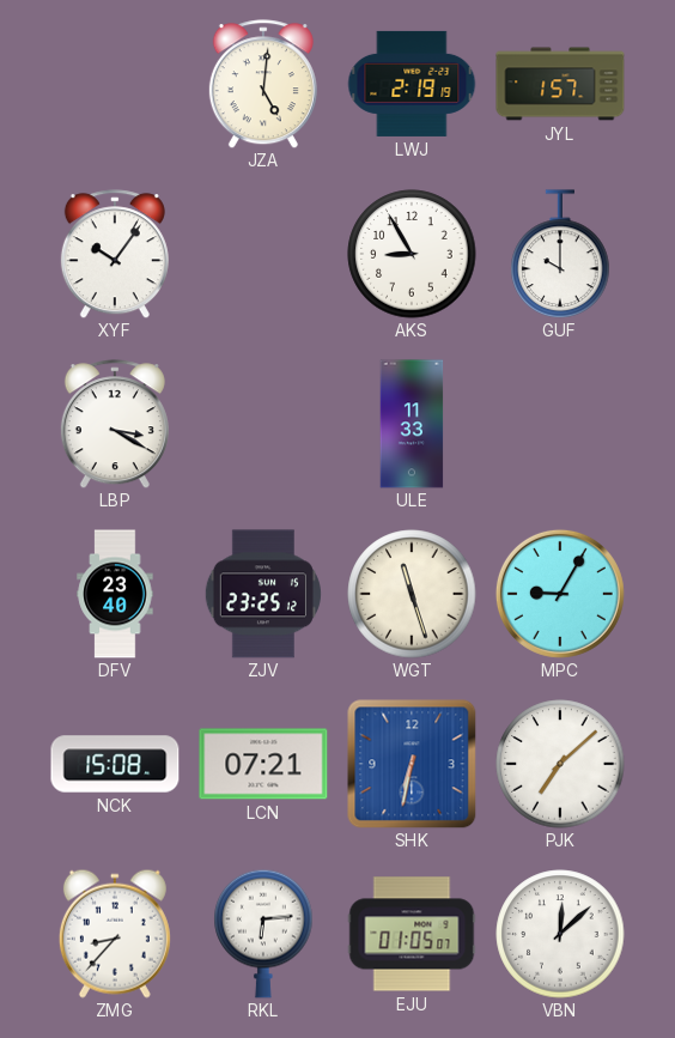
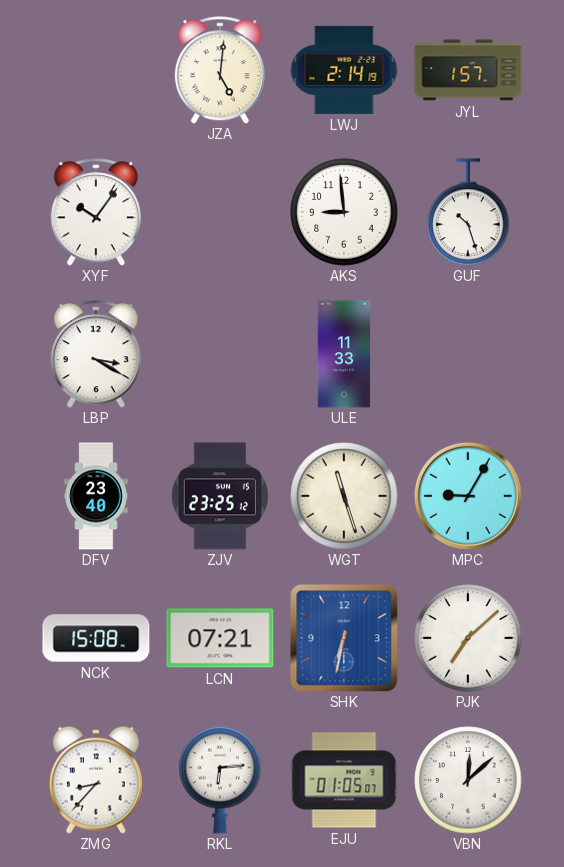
LWJ: 2:19 -> 2:14 (344, 70)
AKS: 8:55 -> 8:59 (344, 212)
GUF: 10:00 -> 10:27 (468, 212)
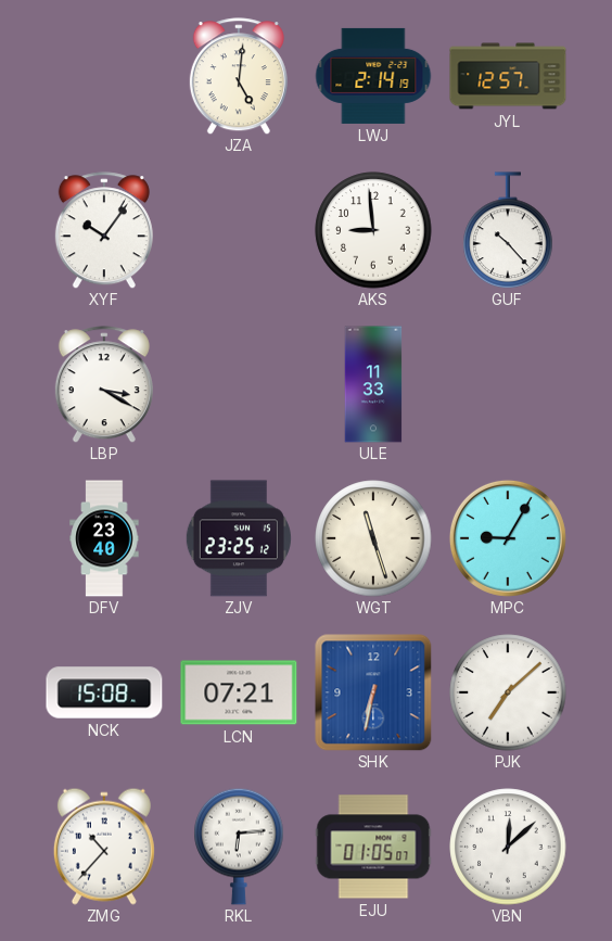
JYL: 1:57 -> 12:57 (508, 76)
GUF: 10:27 -> 10:23 (508, 230)
ZMG: 8:37 -> 10:37 (104, 847)
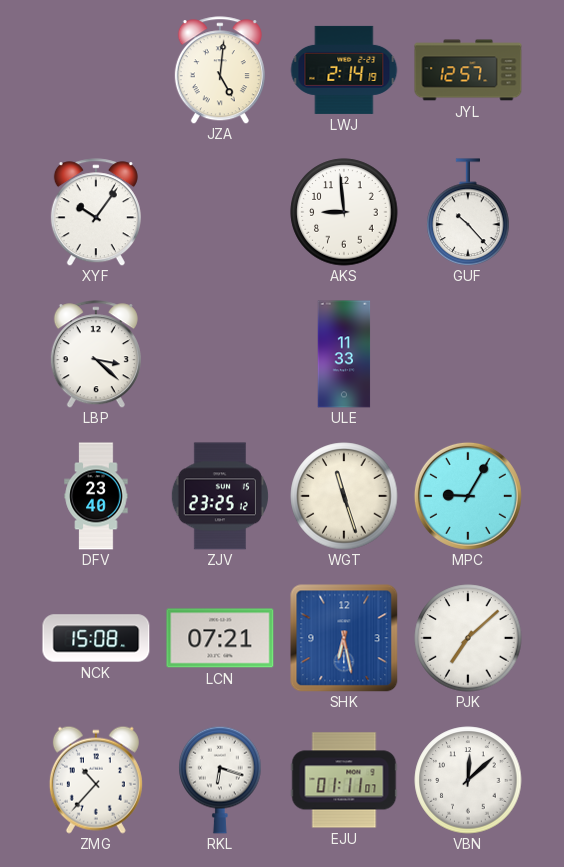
LBP: 3:20 -> 3:22 (96, 354)
SHK: 6:32 -> 6:28 (344, 638)
RKL: 6:14 -> 6:18 (220, 780)
EJU: 01:05 -> 01:11 (344, 780)
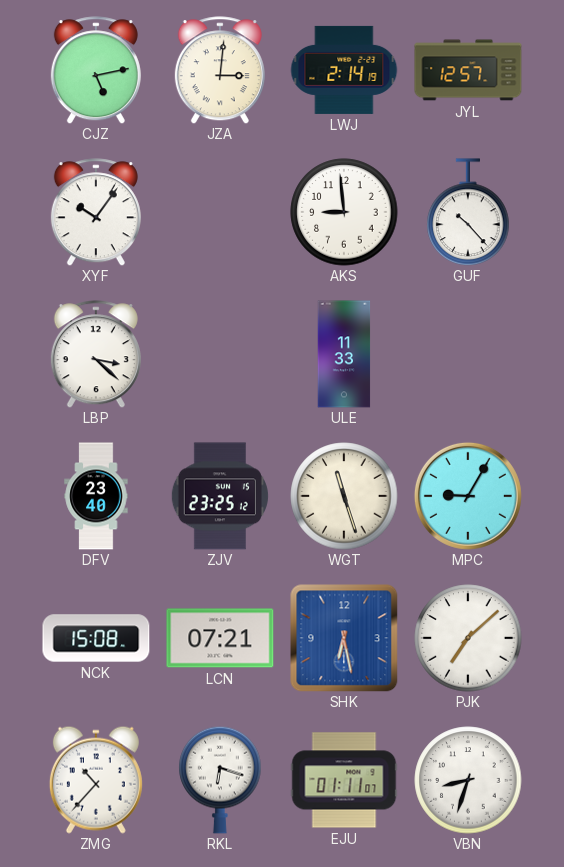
CJZ: none -> 5:13 (96, 70)
JZA: 5:01 -> 3:01 (220, 70)
VBN: 12:08 -> 8:33 (468, 780)
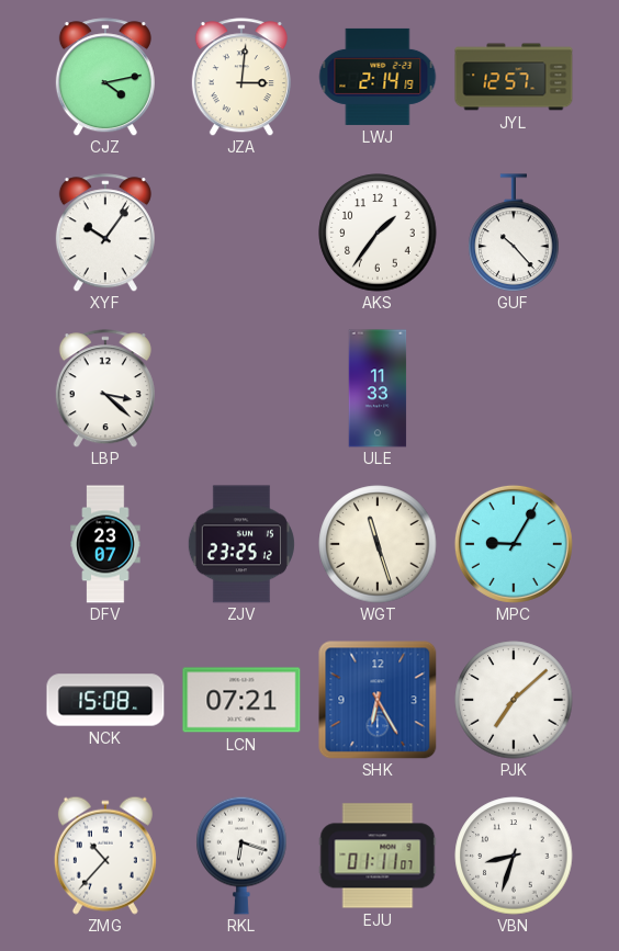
CJZ: 5:13 -> 4:13 (105, 77)
AKS: 8:59 -> 1:36 (378, 233)
DFV: 23:40 -> 23:07 (105, 544)
SHK: 6:28 -> 6:25 (378, 700)
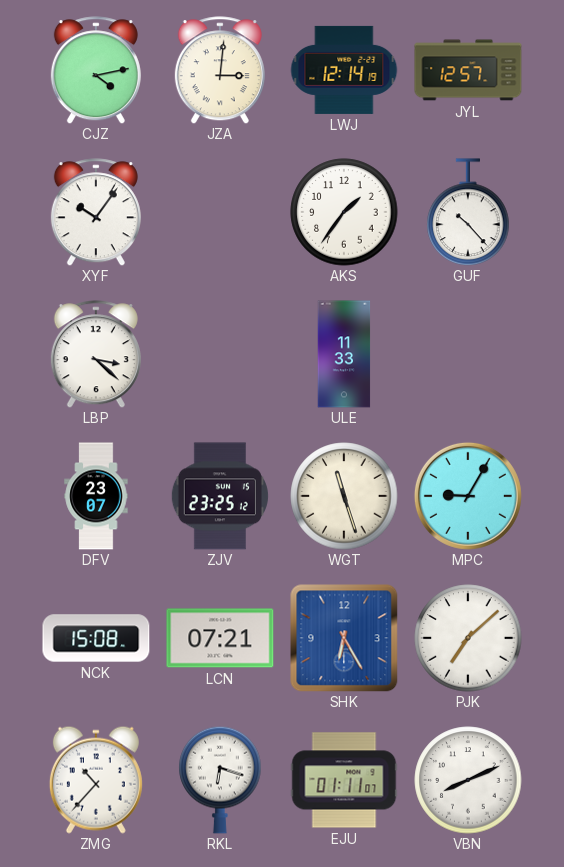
LWJ: 2:14 -> 12:14 (344, 70)
VBN: 8:33 -> 8:11 (468, 780)
